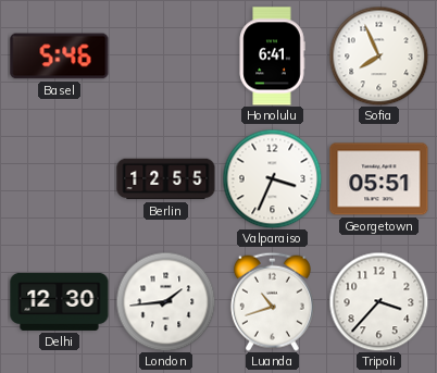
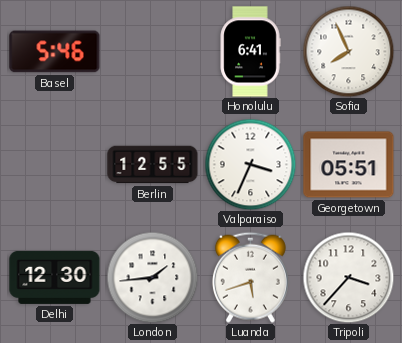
Luanda: 10:42 -> 5:42 (250, 277)
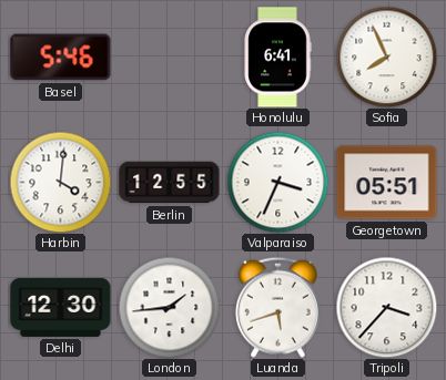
Harbin: none -> 4:01 (60, 182)
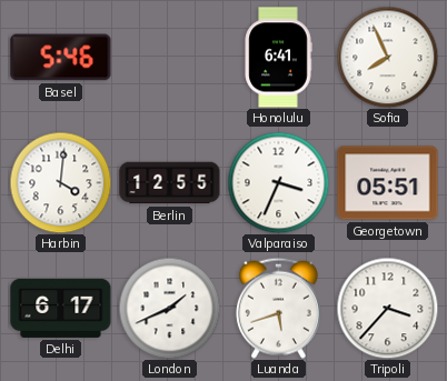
Delhi: 12:30 -> 6:17 (61, 308)
London: 1:44 -> 1:41 (169, 308)
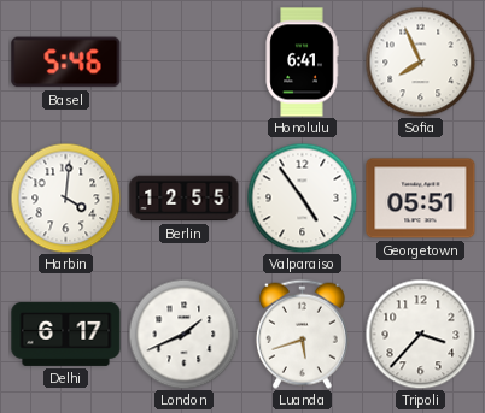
Valparaiso: 3:34 -> 4:54 (302, 197)
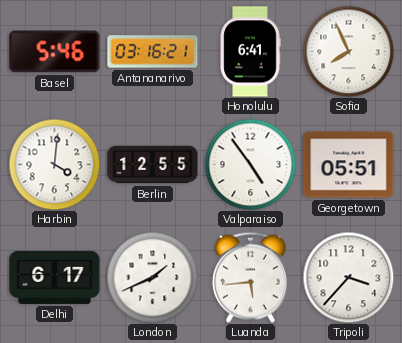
Antananarivo: none -> 03:16 (153, 52)
Luanda: 5:42 -> 5:44 (250, 277)
